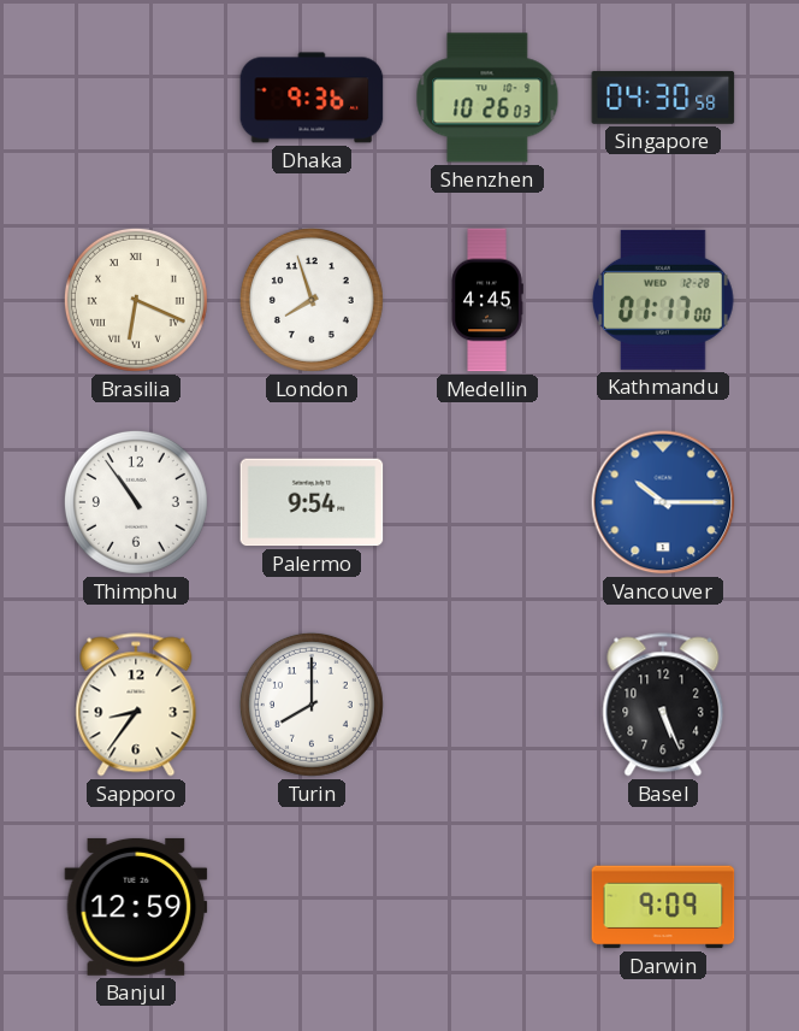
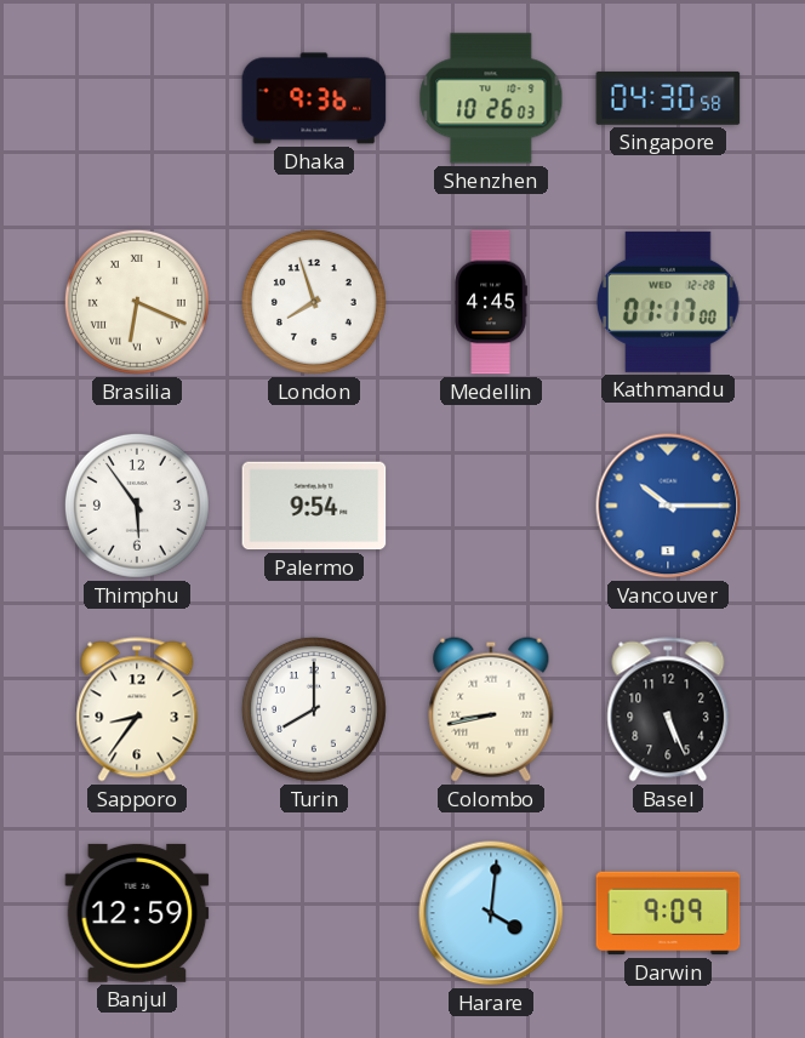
Thimphu: 10:54 -> 5:54 (137, 506)
Colombo: none -> 8:43 (491, 709)
Harare: none -> 4:01 (491, 913)
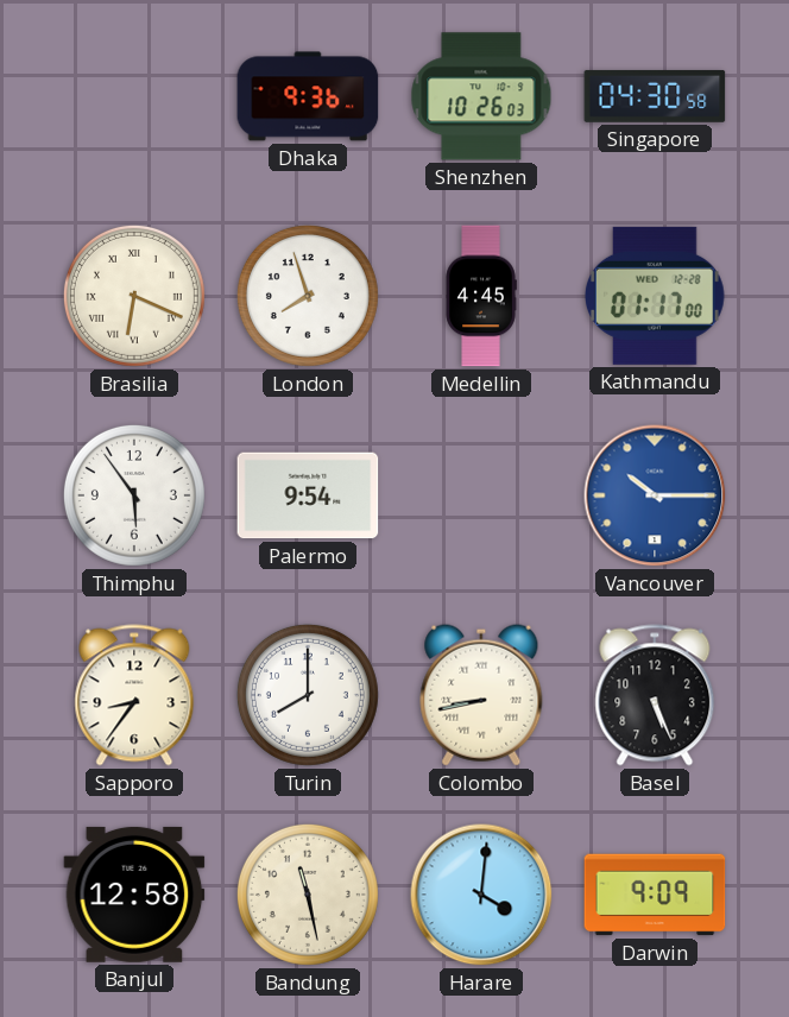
Banjul: 12:59 -> 12:58 (134, 895)
Bandung: none -> 11:28 (308, 895)
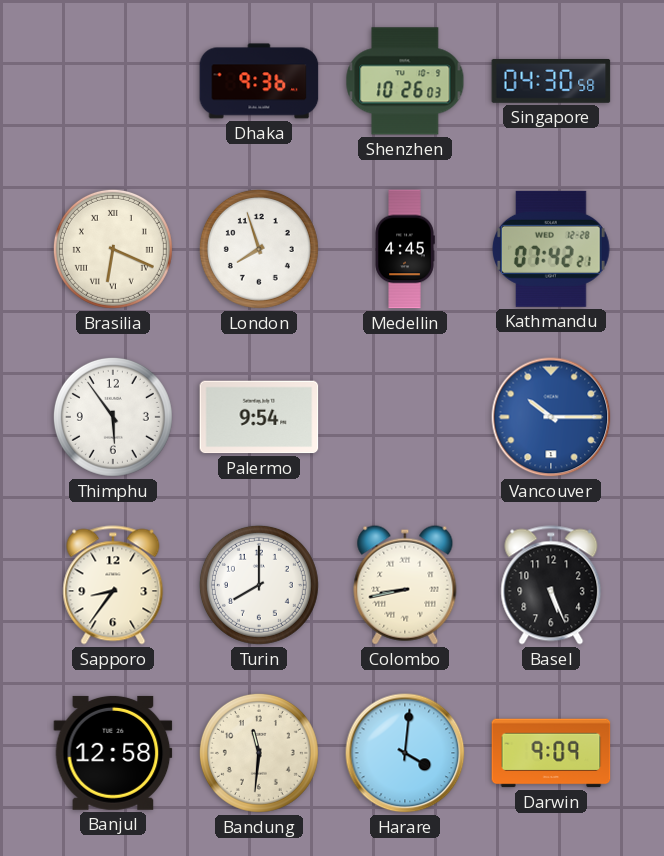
Kathmandu: 01:17 -> 07:42 (551, 249)
Bandung: 11:28 -> 11:31 (259, 753)
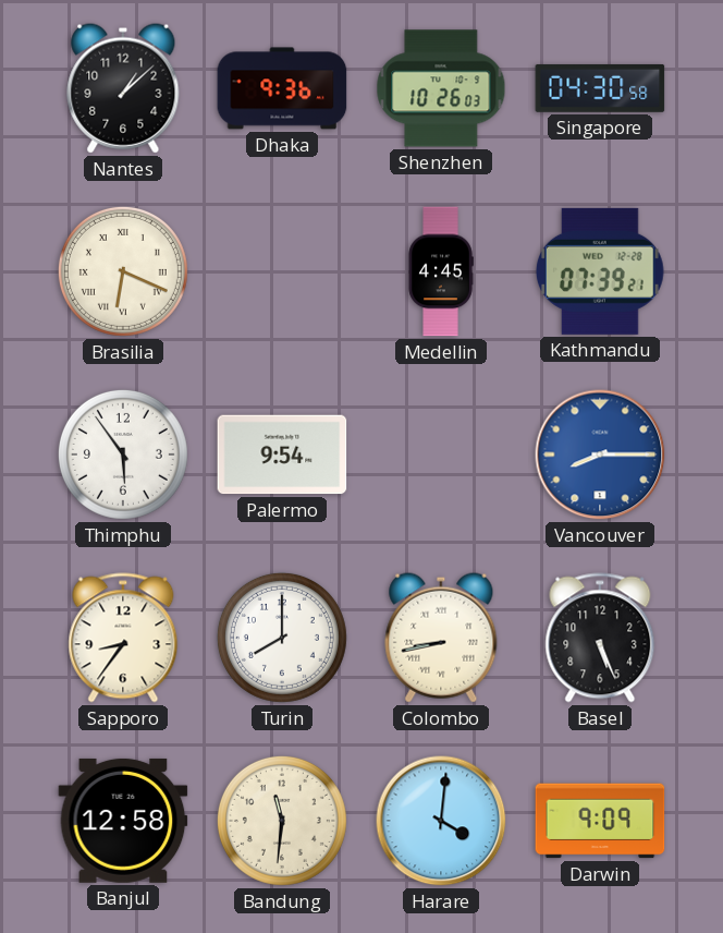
Nantes: none -> 1:08 (123, 88)
London: 7:57 -> none (259, 249)
Kathmandu: 07:42 -> 07:39 (600, 271)
Vancouver: 10:15 -> 8:15 (600, 455)
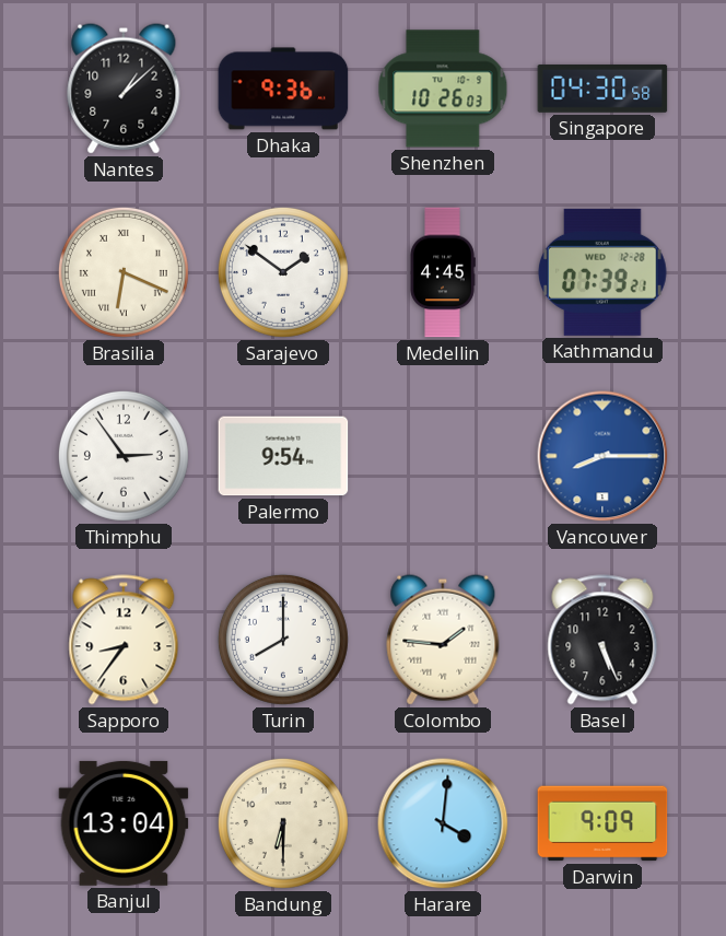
Sarajevo: none -> 1:51 (283, 272)
Thimphu: 5:54 -> 2:54 (124, 456)
Colombo: 8:43 -> 1:46 (443, 640)
Banjul: 12:58 -> 13:04 (124, 823)
Bandung: 11:31 -> 6:30 (283, 823)
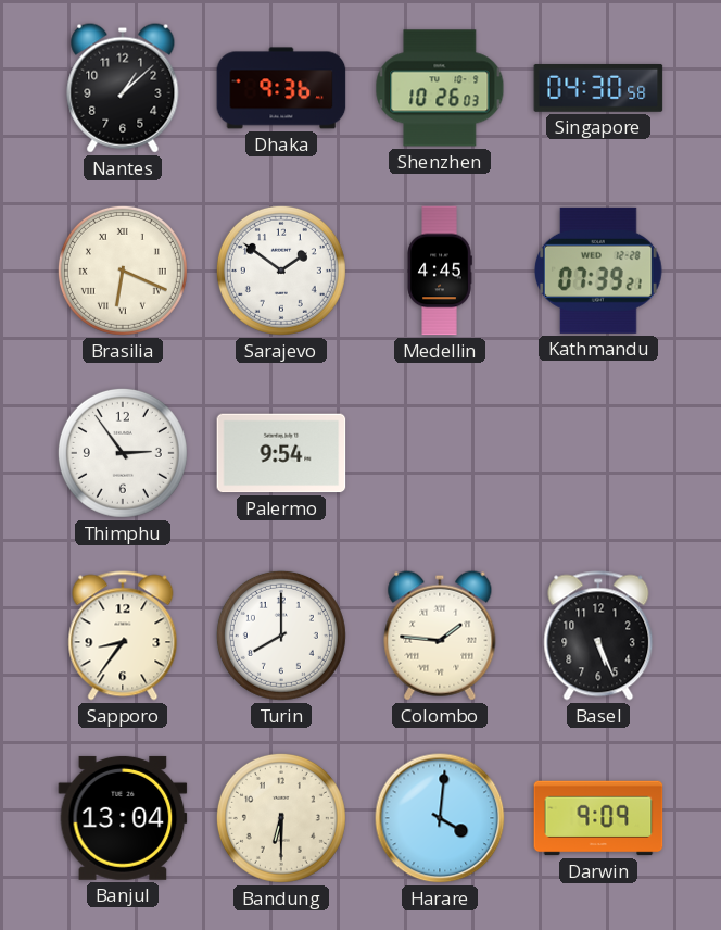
Vancouver: 8:15 -> none (602, 456)
